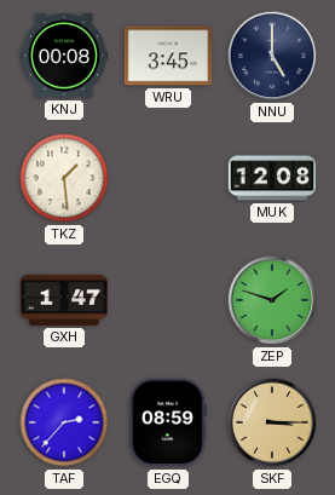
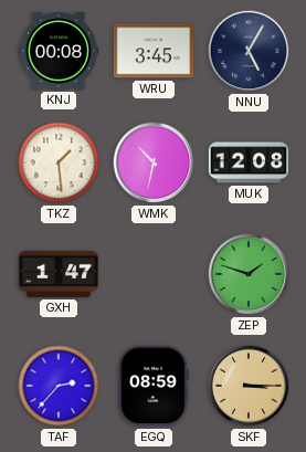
NNU: 5:00 -> 5:05 (249, 51)
WMK: none -> 10:32 (154, 162)
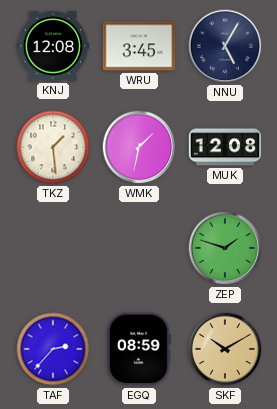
KNJ: 00:08 -> 12:08 (53, 46)
WMK: 10:32 -> 1:32 (139, 147)
GXH: 1:47 -> none (59, 274)
SKF: 3:15 -> 10:10 (225, 349)
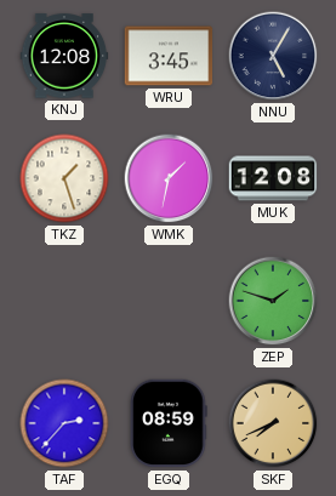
TKZ: 1:29 -> 1:27 (64, 178)
SKF: 10:10 -> 7:41 (273, 423)
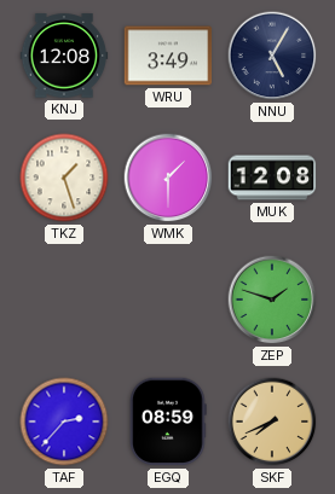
WRU: 3:45 -> 3:49 (168, 56)
WMK: 1:32 -> 1:30 (168, 178)
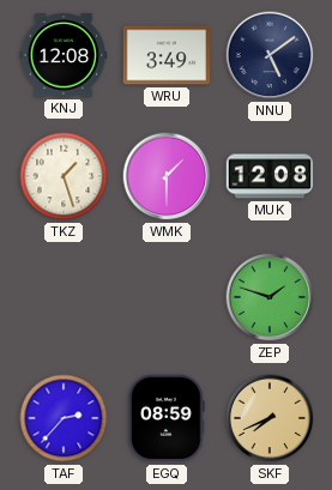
NNU: 5:05 -> 5:09 (270, 55)
